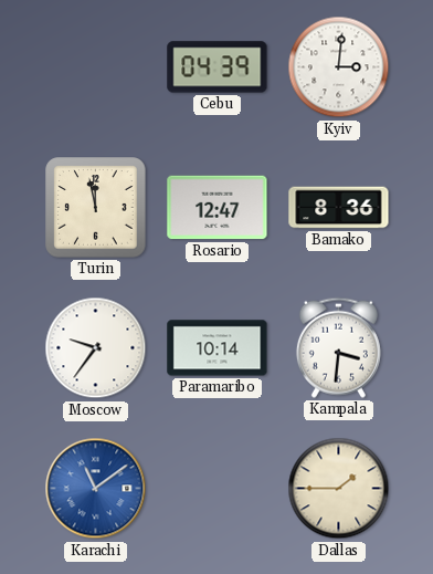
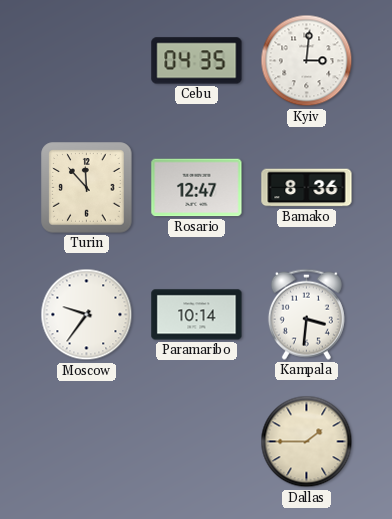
Cebu: 04:39 -> 04:35 (197, 61)
Turin: 11:58 -> 11:53 (87, 188)
Karachi: 11:09 -> none (96, 489)
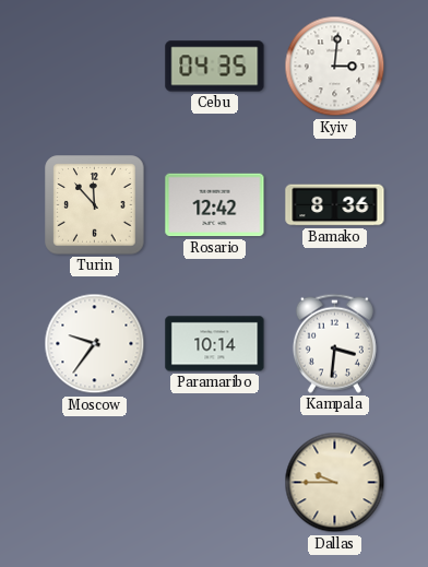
Rosario: 12:47 -> 12:42 (215, 205)
Dallas: 1:45 -> 9:45 (335, 483)
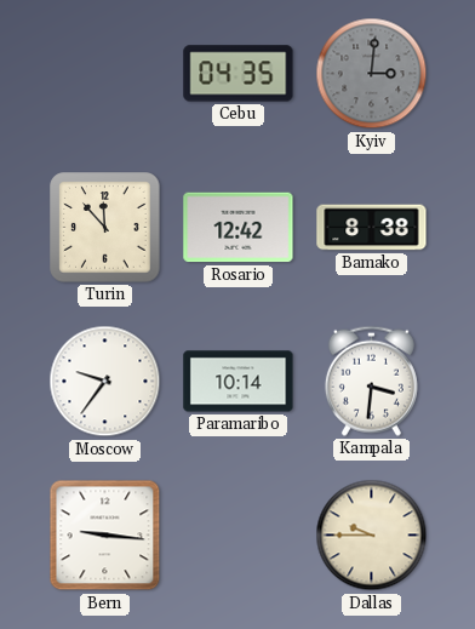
Kyiv dial: white -> grey (372, 74)
Bamako: 8:36 -> 8:38 (372, 228)
Bern: none -> 9:16 (105, 536)
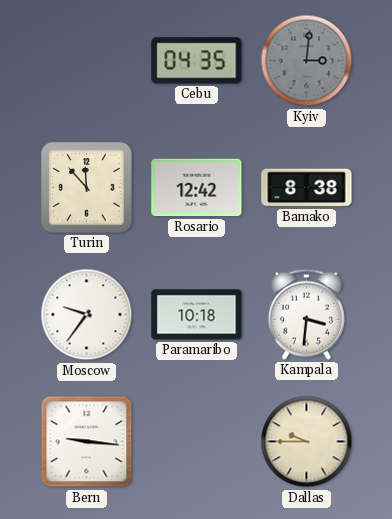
Paramaribo: 10:14 -> 10:18 (197, 315)
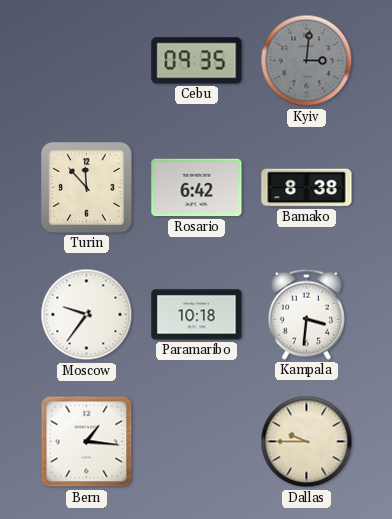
Cebu: 04:35 -> 09:35 (197, 61)
Rosario: 12:42 -> 6:42 (197, 188)
Bern: 9:16 -> 1:16 (87, 442)
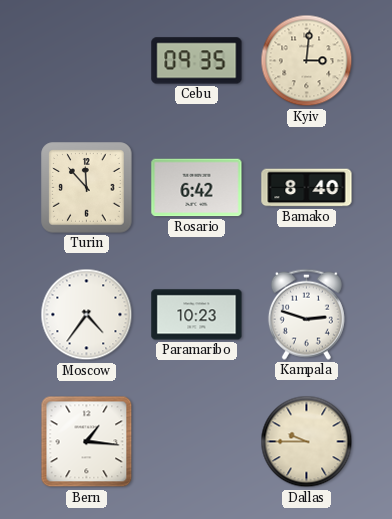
Kyiv dial: grey -> cream (307, 61)
Bamako: 8:38 -> 8:40 (307, 188)
Moscow: 9:36 -> 4:36 (87, 315)
Paramaribo: 10:18 -> 10:23 (197, 315)
Kampala: 3:31 -> 2:48 (306, 314)
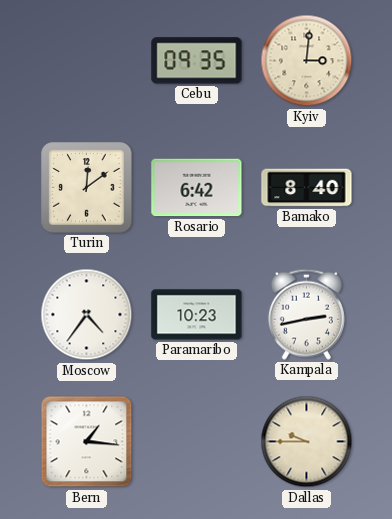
Turin: 11:53 -> 12:09 (87, 188)
Kampala: 2:48 -> 2:43 (306, 314)
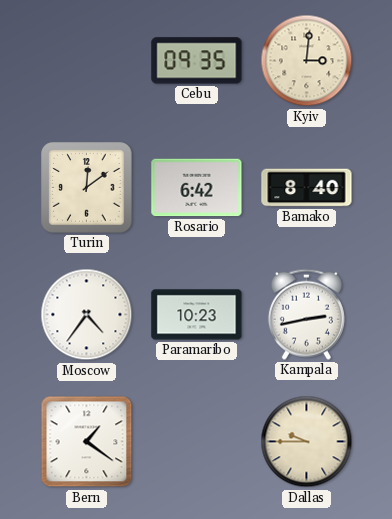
Bern: 1:16 -> 1:21 (87, 442)
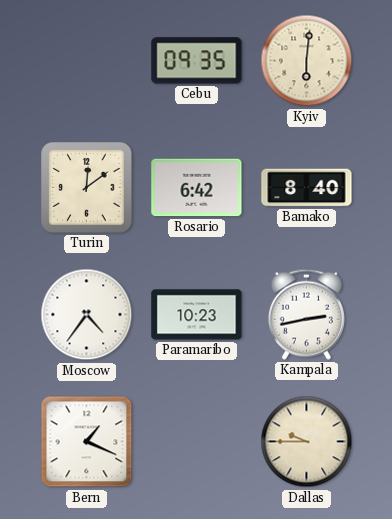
Kyiv: 3:01 -> 6:01 (307, 61)
Bern: 1:21 -> 1:19 (87, 442)
